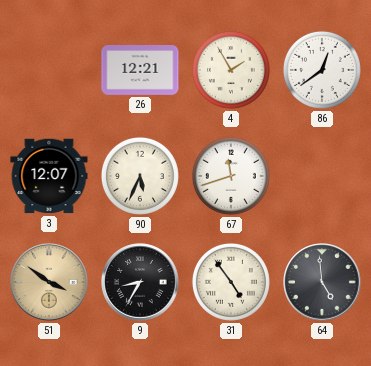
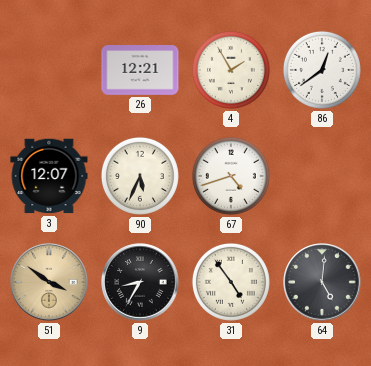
67: 11:42 -> 4:42 (231, 176)
64: 4:59 -> 5:01 (322, 282)
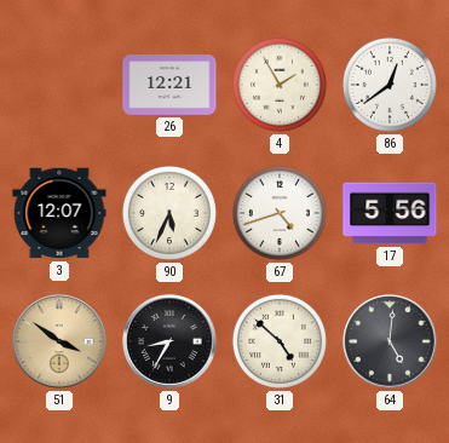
17: none -> 5:56 (390, 213)
31: 4:54 -> 4:52 (280, 341)
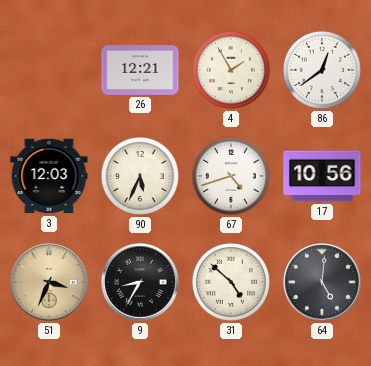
3: 12:07 -> 12:03 (49, 176)
17: 5:56 -> 10:56 (322, 176)
51: 3:51 -> 3:34 (49, 282)
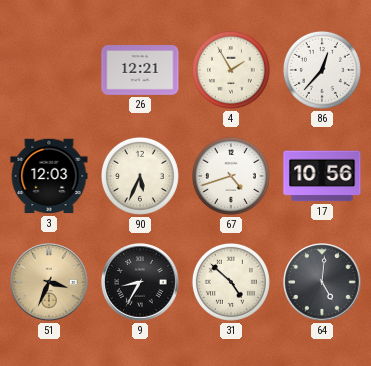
86: 12:39 -> 12:37 (322, 70)
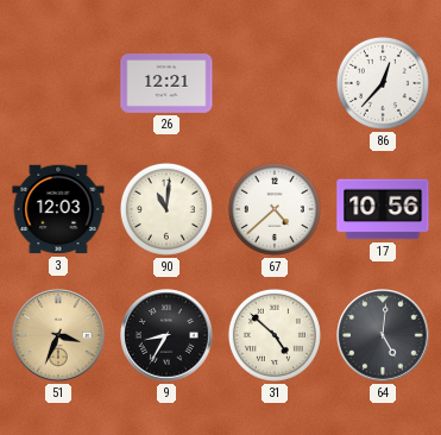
4: 1:55 -> none (231, 70)
90: 5:34 -> 11:01 (166, 209)
67: 4:42 -> 4:38 (275, 209)
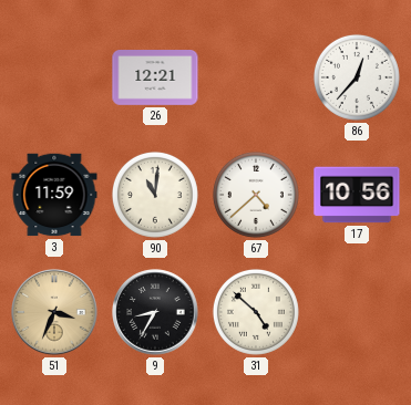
3: 12:03 -> 11:59 (54, 195)
64: 5:01 -> none (383, 335)
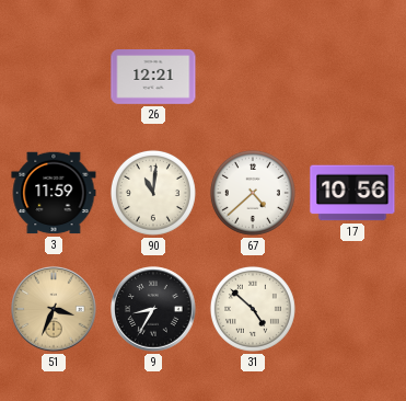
86: 12:37 -> none (357, 77)
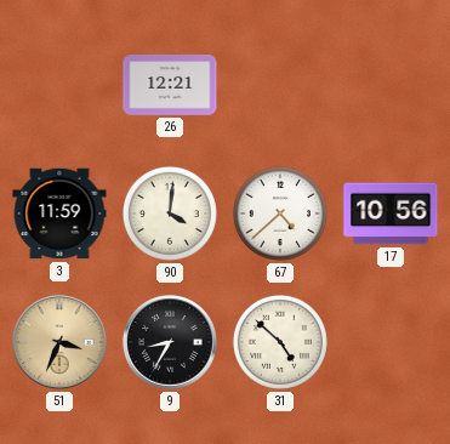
90: 11:01 -> 4:01 (170, 214)
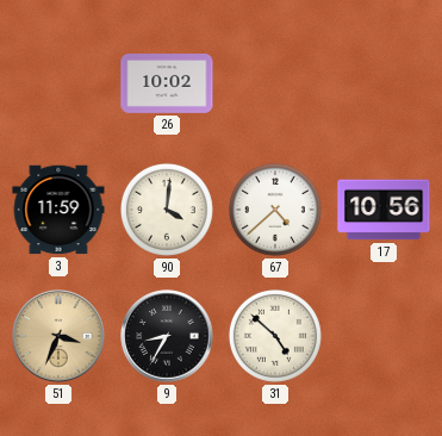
26: 12:21 -> 10:02 (167, 85)
